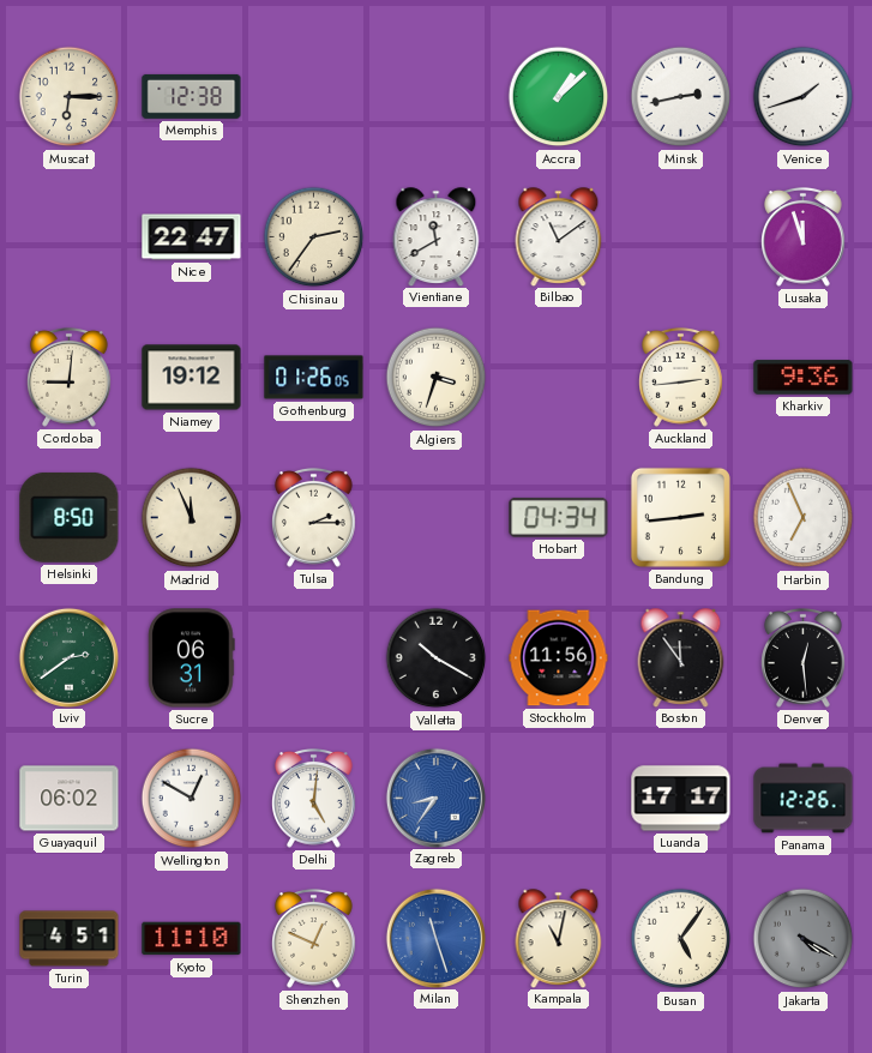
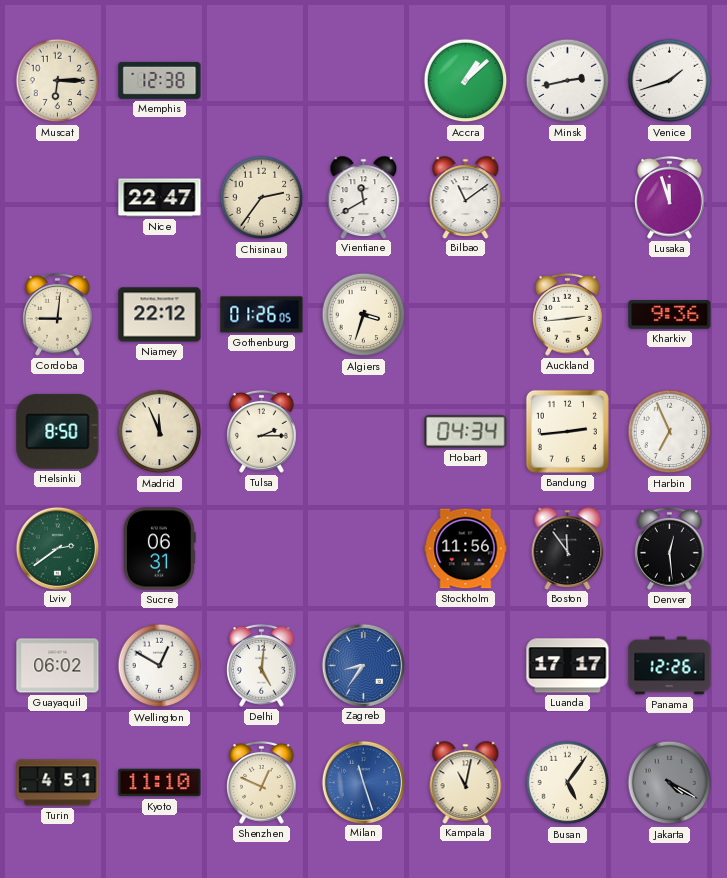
Niamey: 19:12 -> 22:12 (160, 315)
Valletta: 10:20 -> none (437, 658)
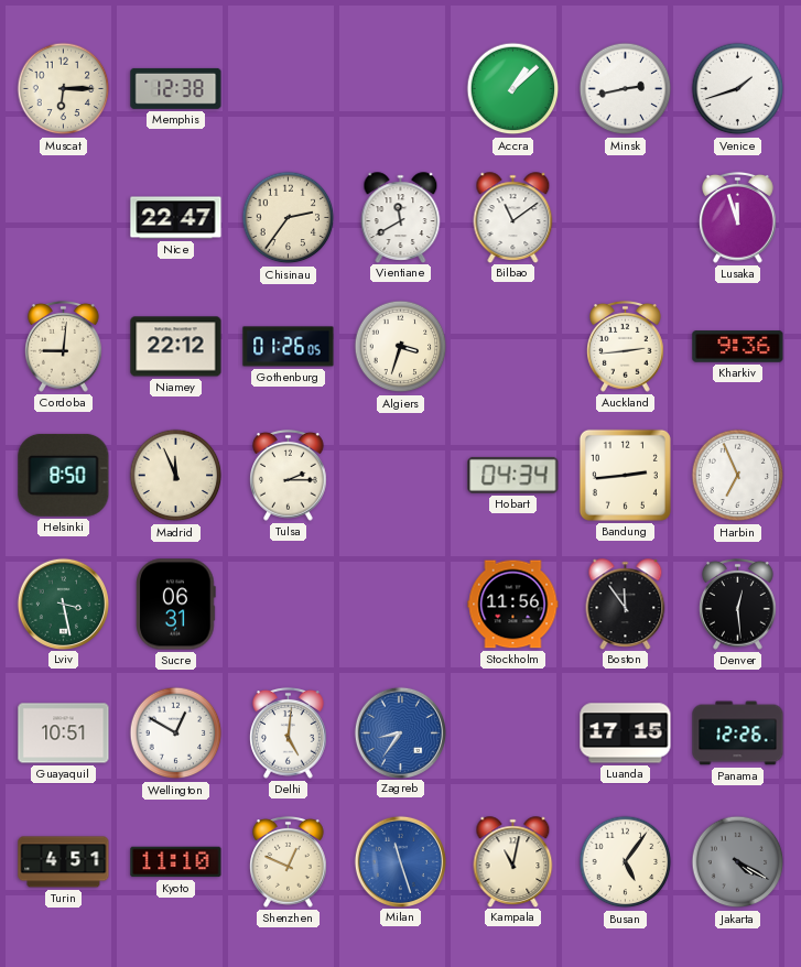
Lviv: 2:39 -> 3:28 (63, 604)
Guayaquil: 06:02 -> 10:51 (64, 734)
Luanda: 17:17 -> 17:15 (626, 734)
